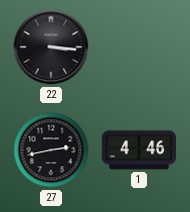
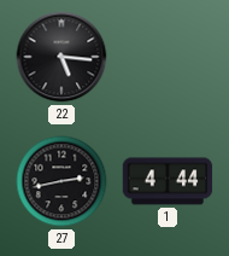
22: 3:16 -> 5:16 (61, 57)
1: 4:46 -> 4:44 (168, 181)
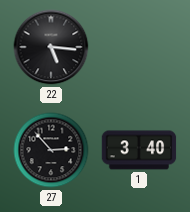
27: 2:43 -> 2:53 (51, 150)
1: 4:44 -> 3:40 (139, 150)
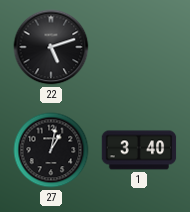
22: 5:16 -> 5:12 (51, 47)
27: 2:53 -> 1:02 (51, 150)
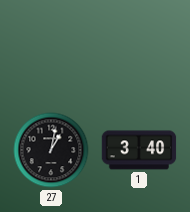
22: 5:12 -> none (51, 47)
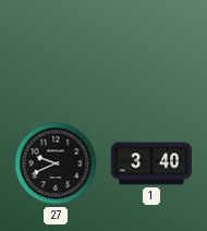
27: 1:02 -> 9:41 (56, 163)
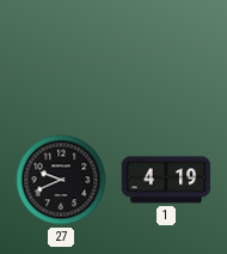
1: 3:40 -> 4:19 (166, 180)
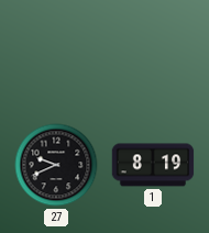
1: 4:19 -> 8:19 (153, 165)
